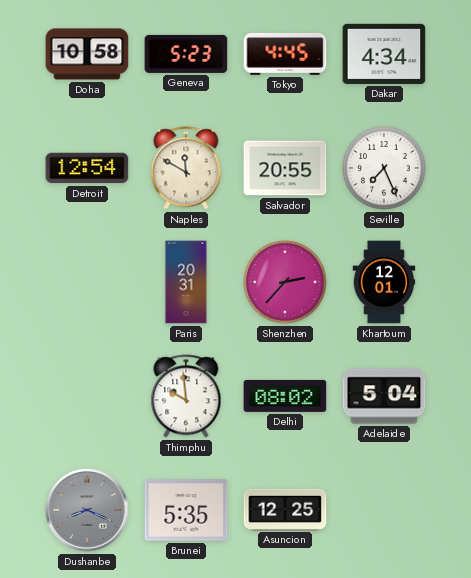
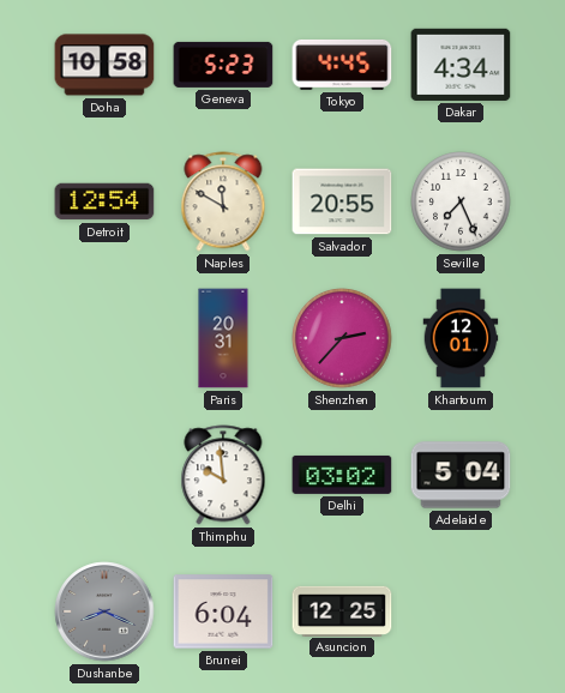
Delhi: 08:02 -> 03:02 (342, 475)
Brunei: 5:35 -> 6:04 (223, 611)
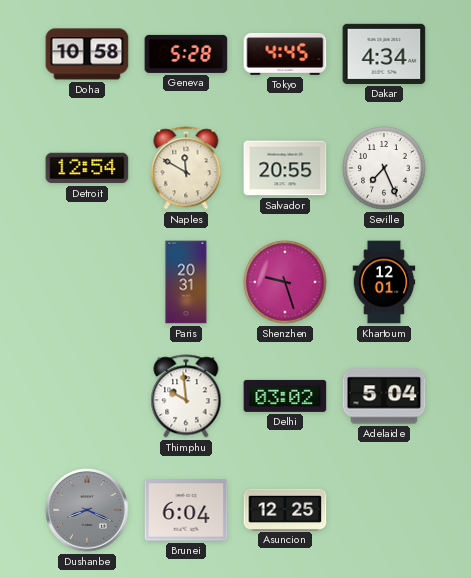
Geneva: 5:23 -> 5:28 (186, 54)
Shenzhen: 2:37 -> 9:27 (285, 282)
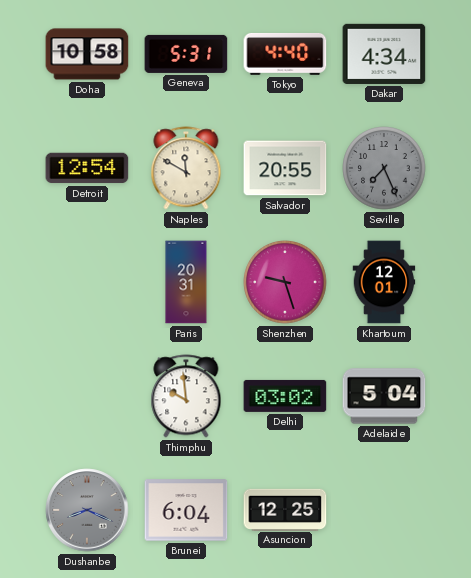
Geneva: 5:28 -> 5:31 (186, 54)
Tokyo: 4:45 -> 4:40 (285, 54)
Seville dial: white -> grey (384, 168)
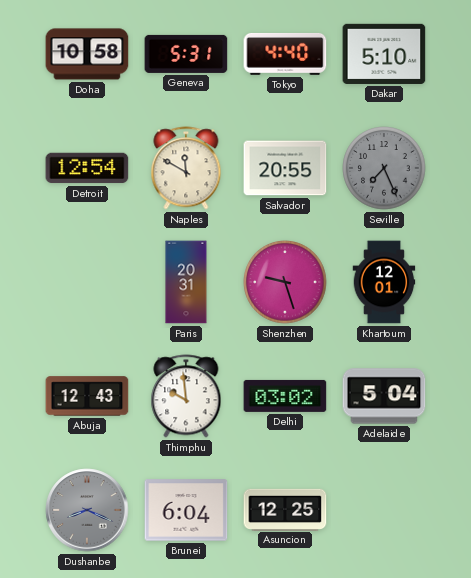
Dakar: 4:34 -> 5:10 (384, 54)
Abuja: none -> 12:43 (87, 396)
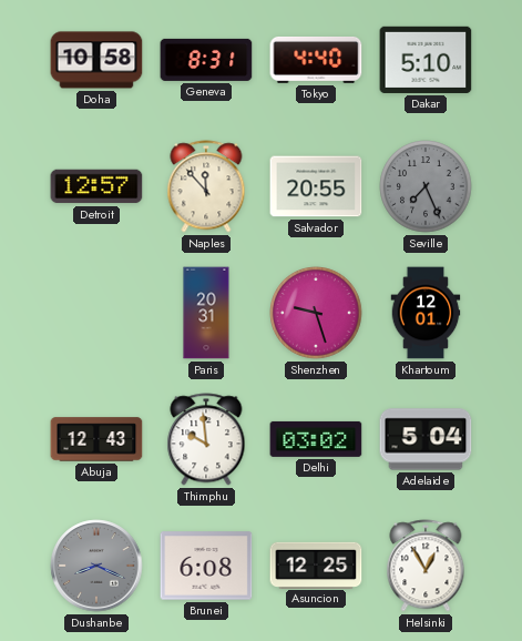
Geneva: 5:31 -> 8:31 (206, 60)
Detroit: 12:54 -> 12:57 (96, 186)
Naples: 11:50 -> 11:53 (206, 186)
Brunei: 6:04 -> 6:08 (206, 566)
Helsinki: none -> 12:55 (426, 566)
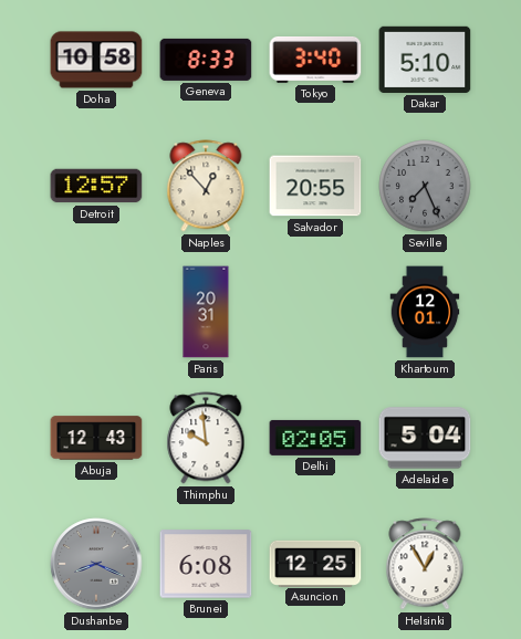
Geneva: 8:31 -> 8:33 (206, 60)
Tokyo: 4:40 -> 3:40 (315, 60)
Naples: 11:53 -> 12:53 (206, 186)
Shenzhen: 9:27 -> none (316, 313)
Delhi: 03:02 -> 02:05 (315, 438)
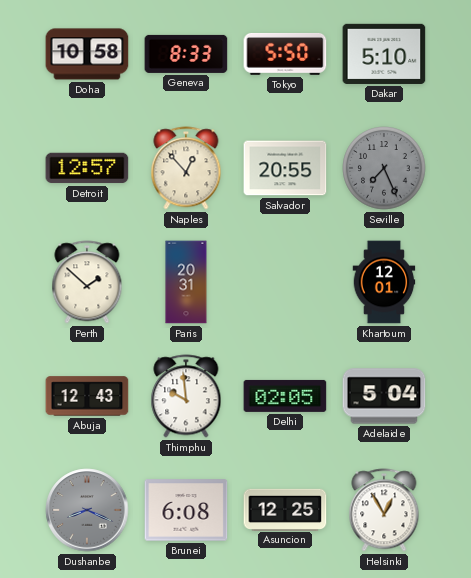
Tokyo: 3:40 -> 5:50 (285, 54)
Perth: none -> 1:52 (87, 282)
